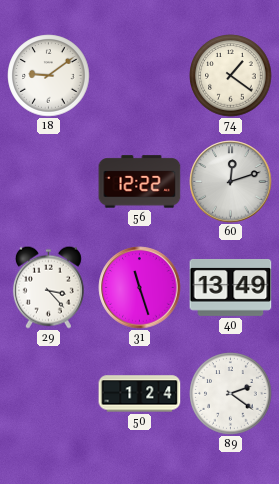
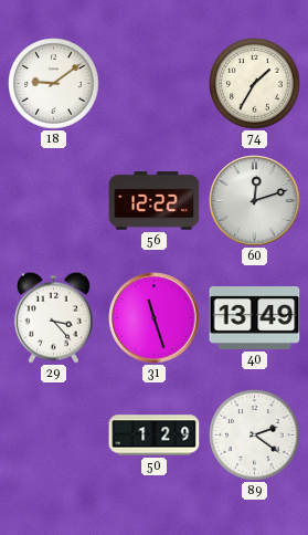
74: 1:21 -> 1:35 (255, 84)
50: 1:24 -> 1:29 (155, 436)
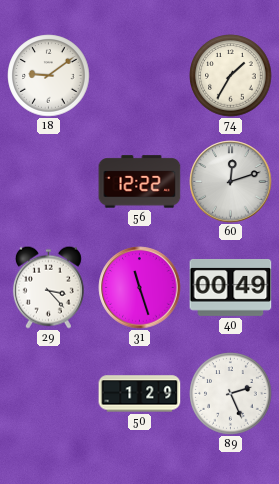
40: 13:49 -> 00:49 (231, 288)
89: 2:21 -> 2:26 (231, 394)
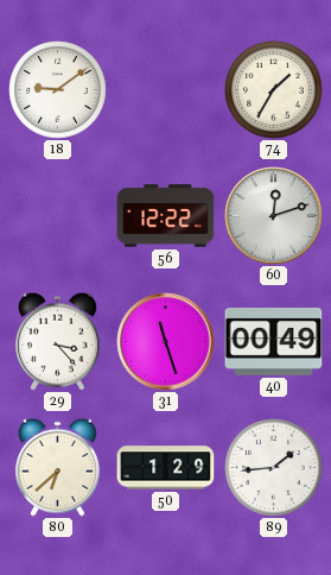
80: none -> 6:38 (57, 467)
89: 2:26 -> 1:44 (274, 468)
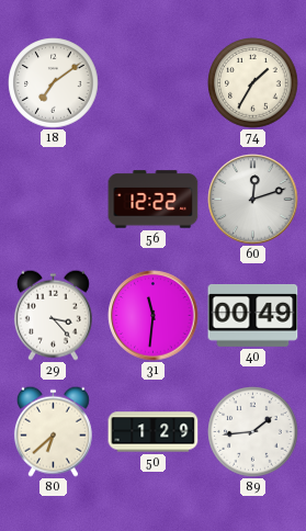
18: 9:09 -> 7:09 (54, 83)
31: 11:27 -> 11:31 (154, 316)
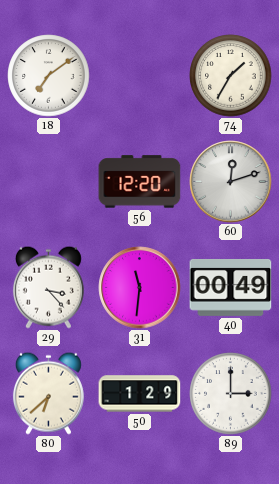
56: 12:22 -> 12:20 (140, 182)
89: 1:44 -> 3:00 (231, 394)
